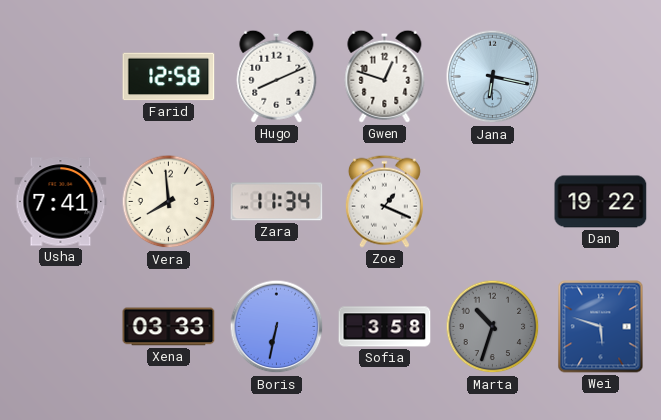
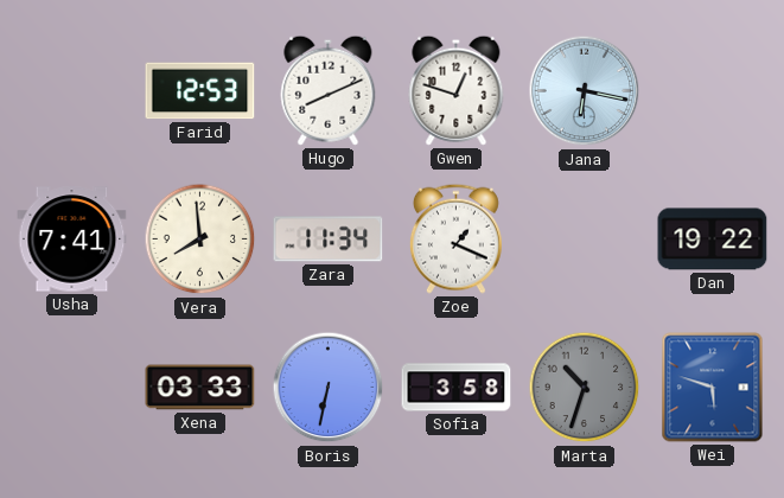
Farid: 12:58 -> 12:53 (200, 91)
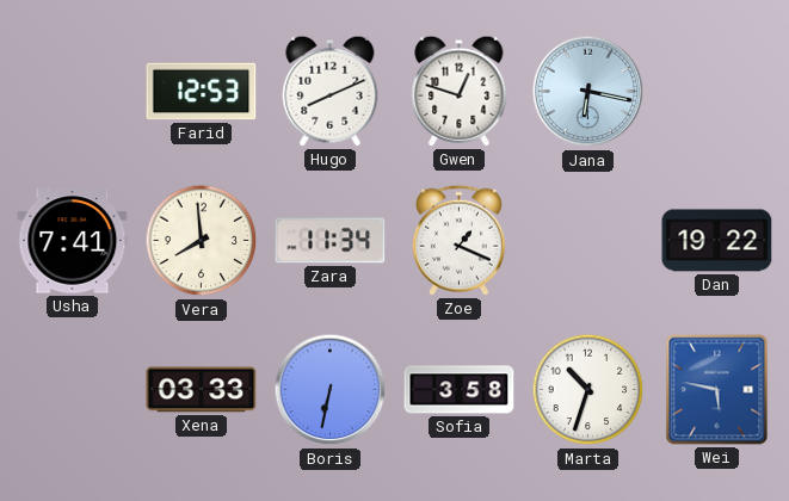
Marta dial: grey -> white (588, 390)
Wei: 5:48 -> 5:47 (717, 390)
